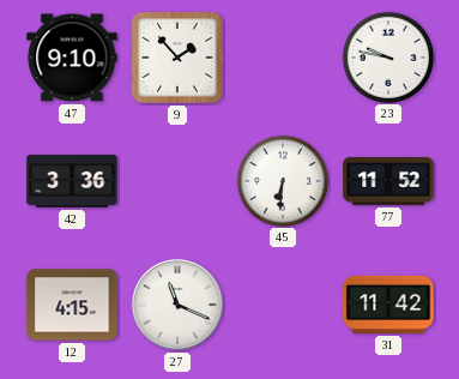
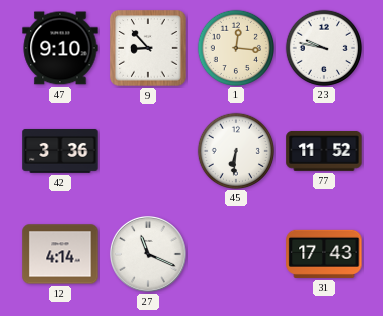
9: 1:53 -> 8:53 (148, 48)
1: none -> 12:16 (235, 47)
12: 4:15 -> 4:14 (60, 254)
31: 11:42 -> 17:43 (324, 254)
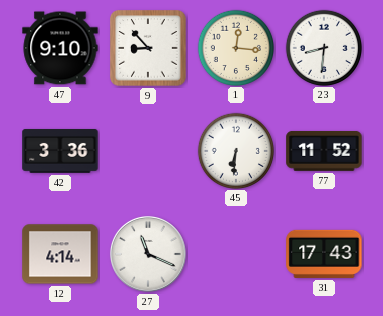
23: 9:47 -> 8:31 (323, 47)
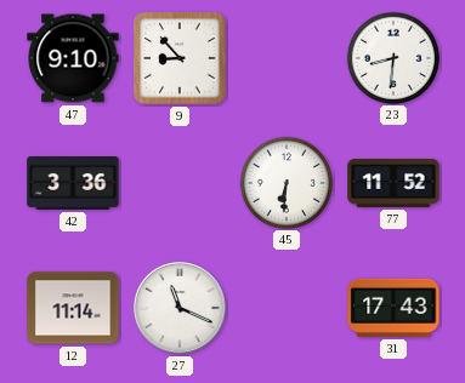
1: 12:16 -> none (235, 47)
12: 4:14 -> 11:14 (73, 308)
